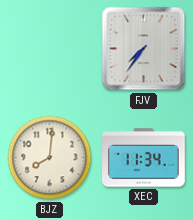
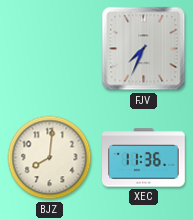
FJV: 7:36 -> 7:34 (144, 49)
XEC: 11:34 -> 11:36 (144, 158)
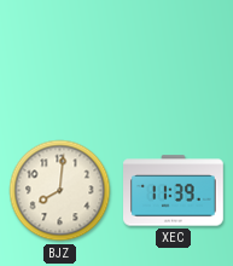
FJV: 7:34 -> none (144, 49)
XEC: 11:36 -> 11:39 (174, 191)
